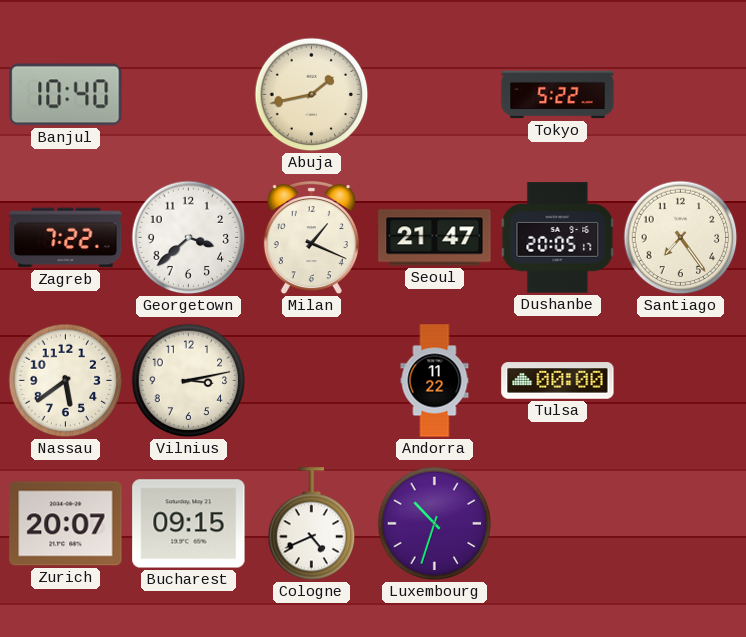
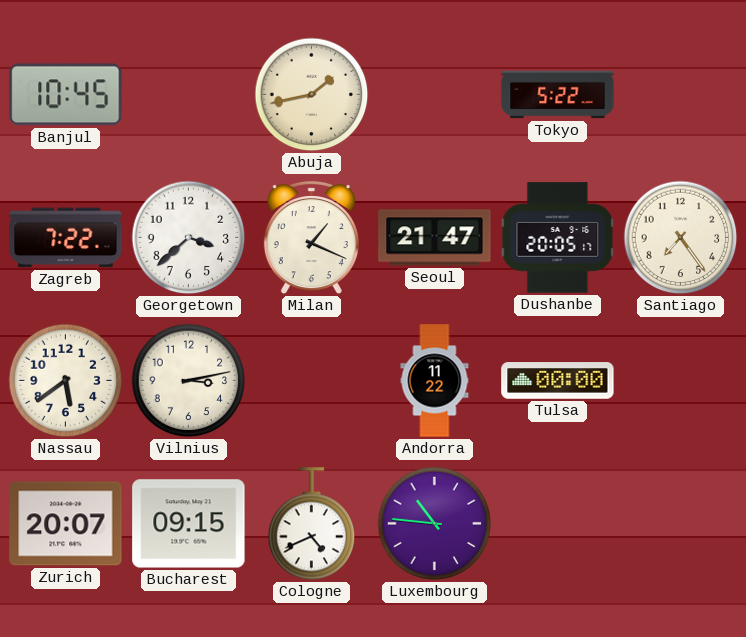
Banjul: 10:40 -> 10:45 (66, 95)
Luxembourg: 10:33 -> 10:46 (435, 524)
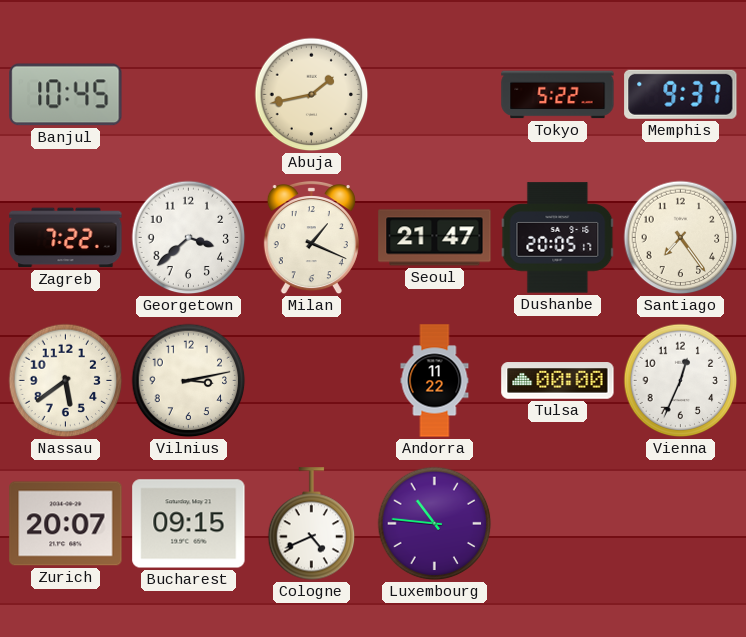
Memphis: none -> 9:37 (681, 94)
Vienna: none -> 12:34 (681, 381)
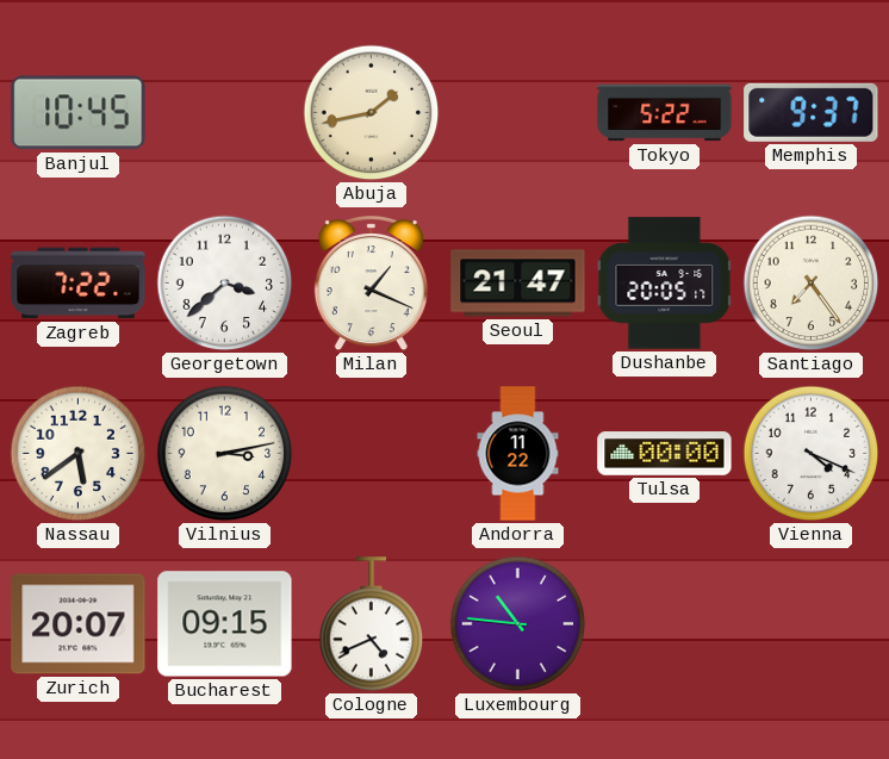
Vienna: 12:34 -> 4:19 (812, 454)
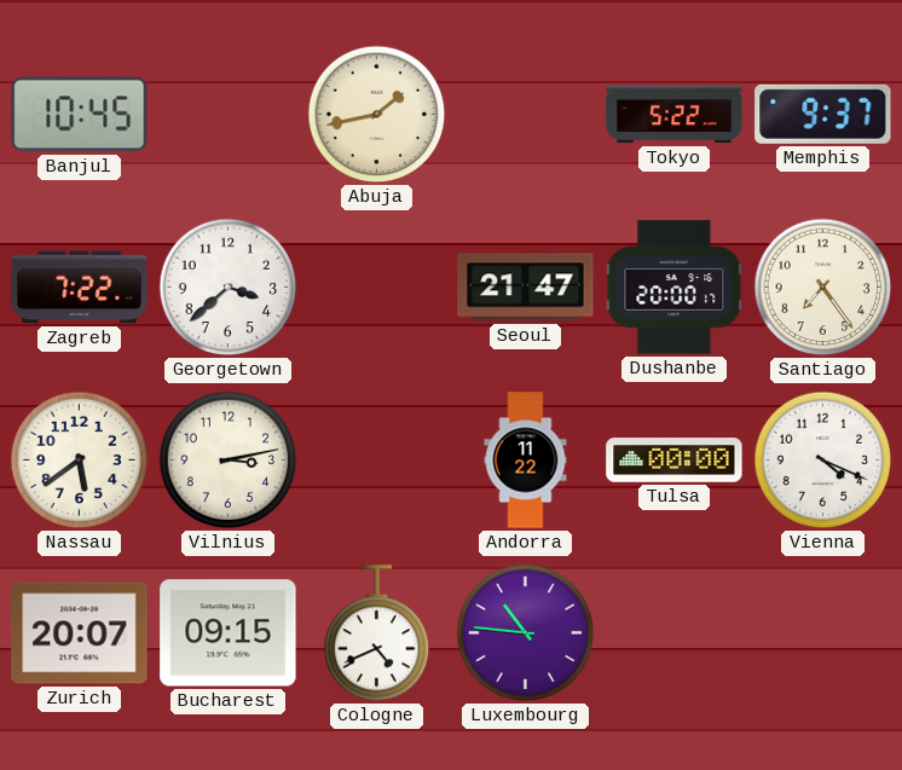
Milan: 1:19 -> none (371, 285)
Dushanbe: 20:05 -> 20:00 (675, 288)
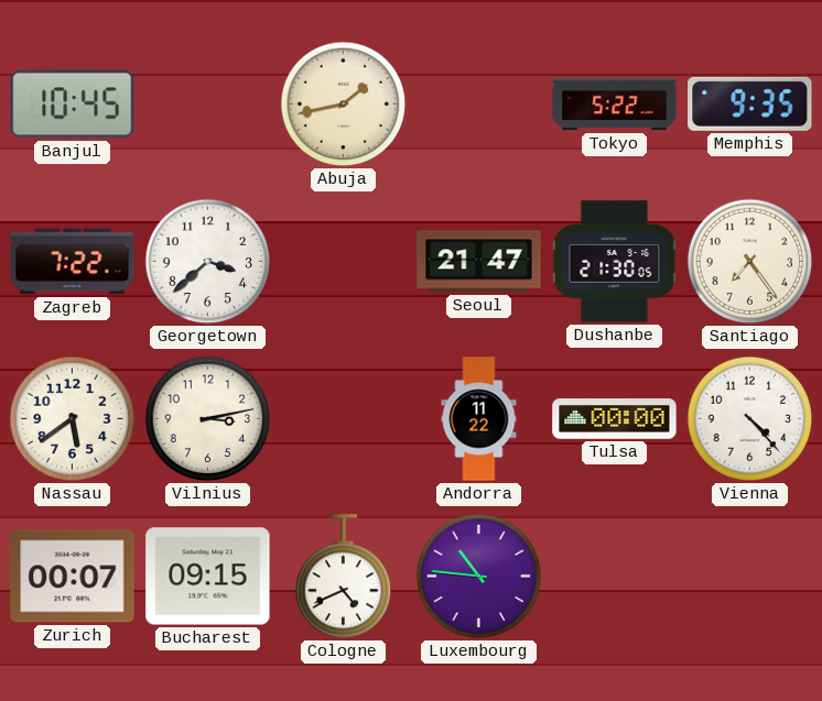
Memphis: 9:37 -> 9:35 (750, 103)
Dushanbe: 20:00 -> 21:30 (615, 262)
Vienna: 4:19 -> 4:23 (750, 419)
Zurich: 20:07 -> 00:07 (73, 577)
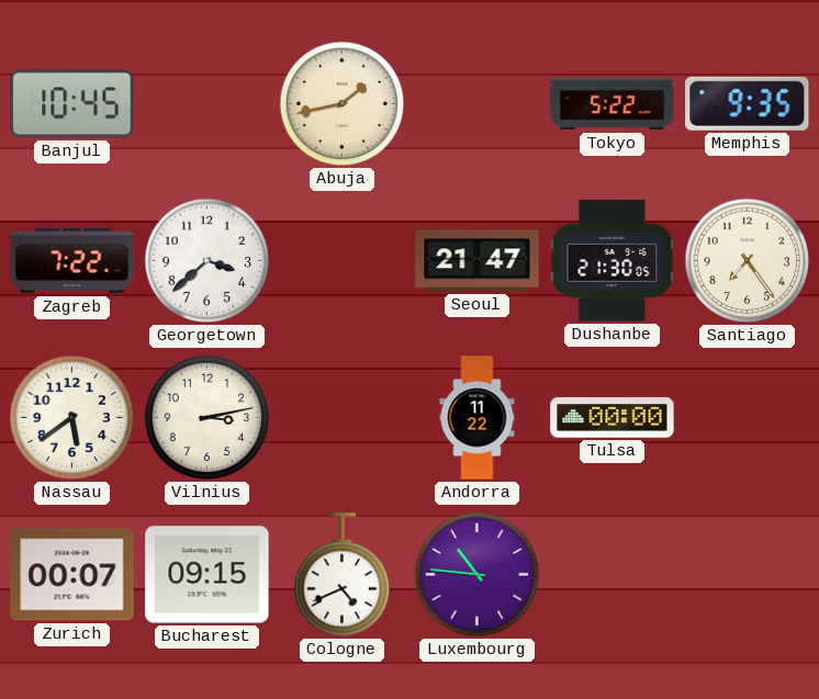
Vienna: 4:23 -> none (750, 419)
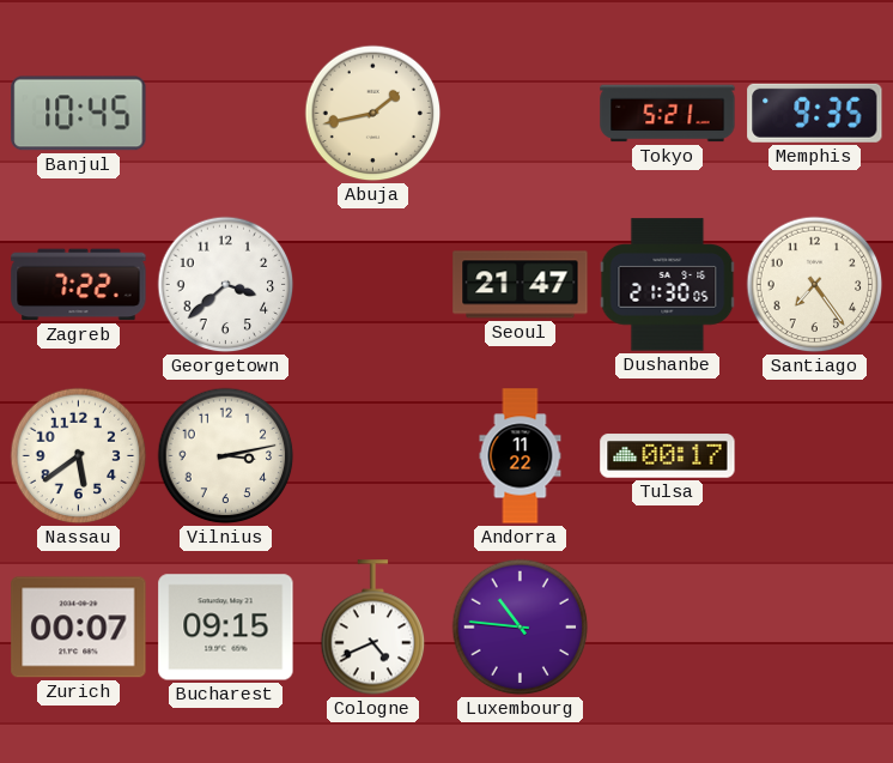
Tokyo: 5:22 -> 5:21 (668, 114)
Tulsa: 00:00 -> 00:17 (668, 456)
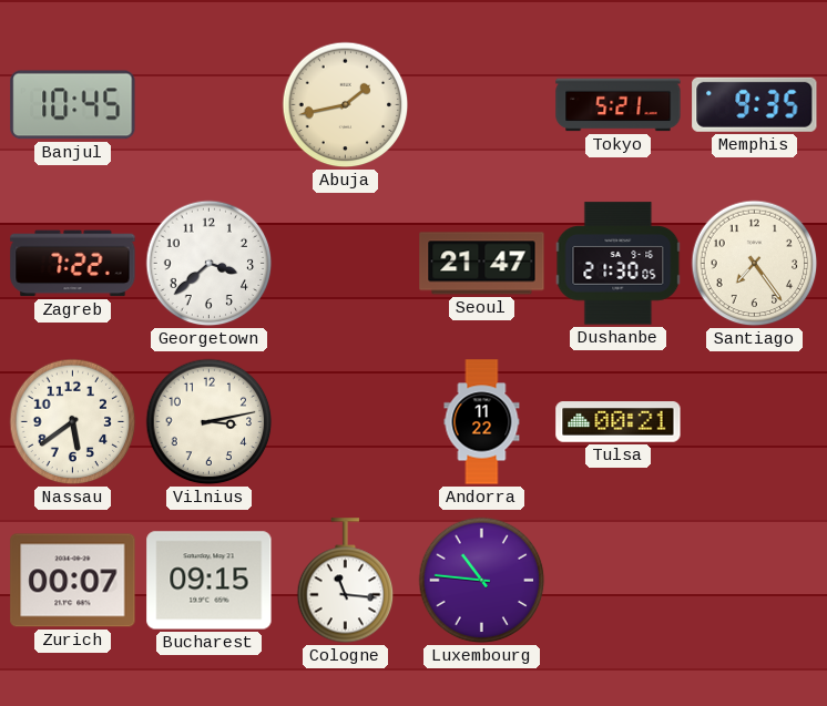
Tulsa: 00:17 -> 00:21 (619, 422)
Cologne: 4:41 -> 11:16 (346, 581)
